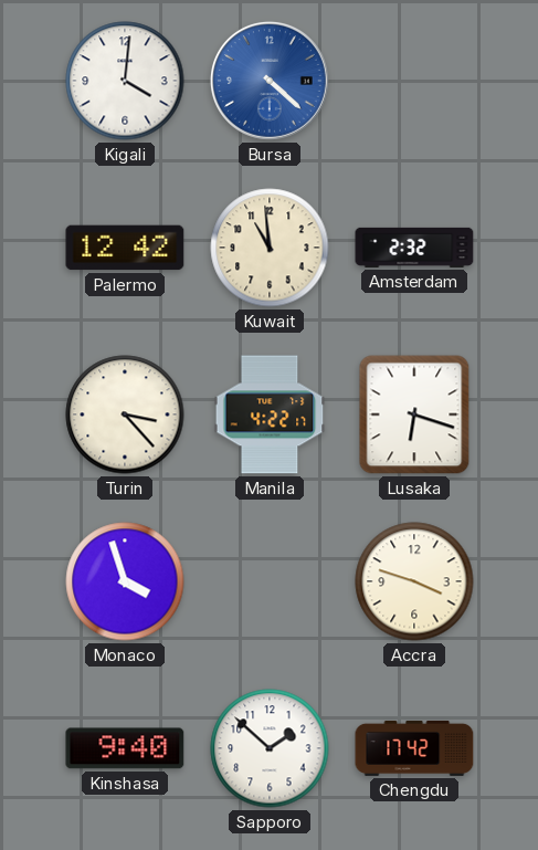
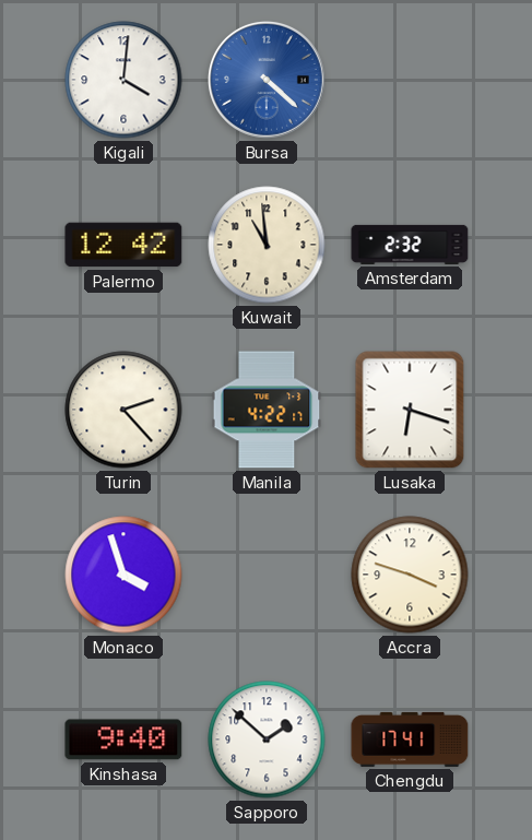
Turin: 3:23 -> 2:23 (123, 410)
Chengdu: 17:42 -> 17:41 (410, 740)
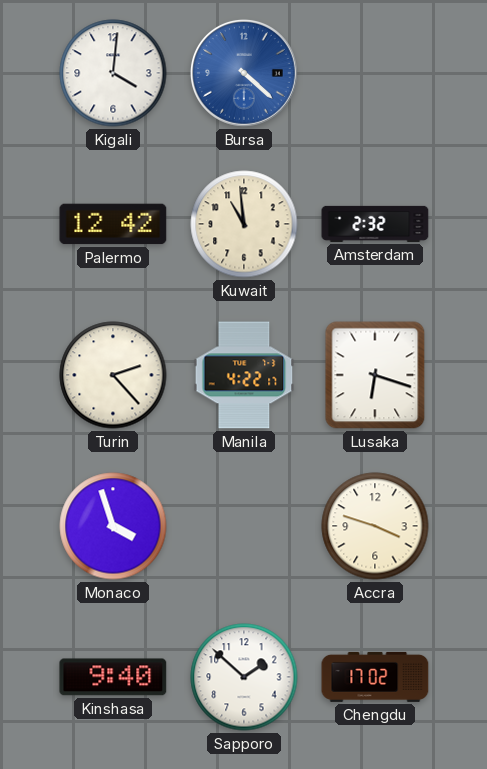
Chengdu: 17:41 -> 17:02 (375, 677)
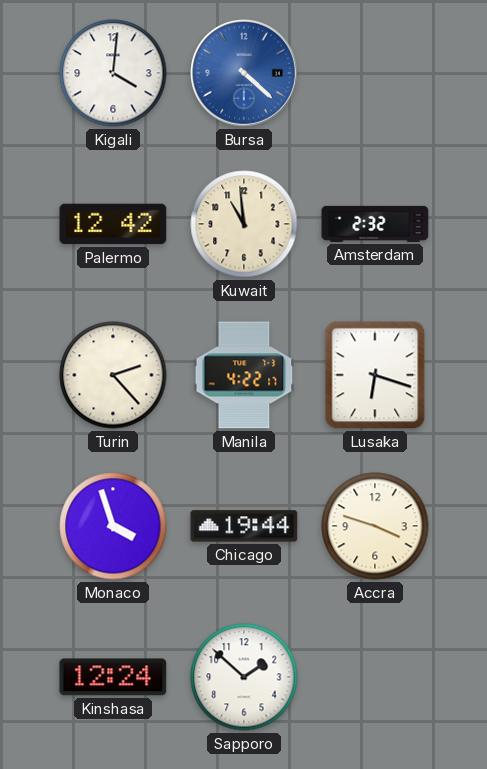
Chicago: none -> 19:44 (244, 526)
Kinshasa: 9:40 -> 12:24 (113, 677)
Chengdu: 17:02 -> none (375, 677)
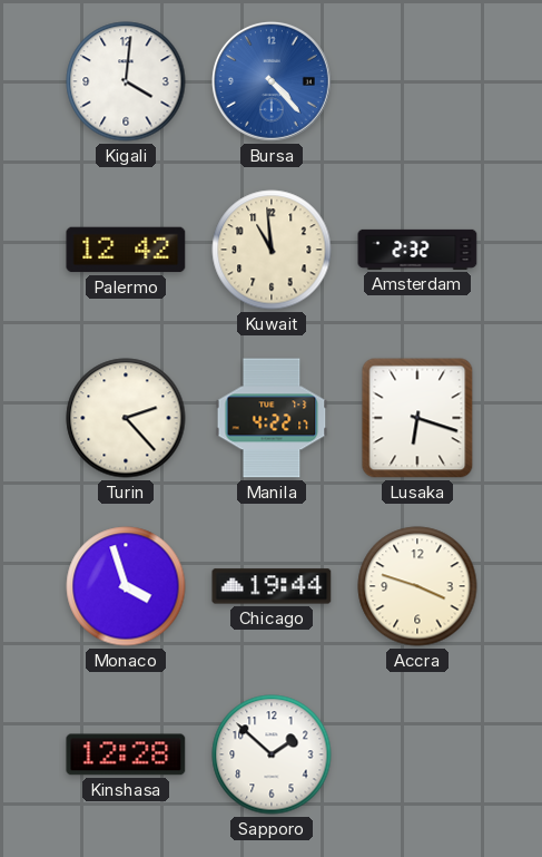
Bursa: 4:22 -> 4:23 (272, 81)
Kinshasa: 12:24 -> 12:28 (126, 754)
